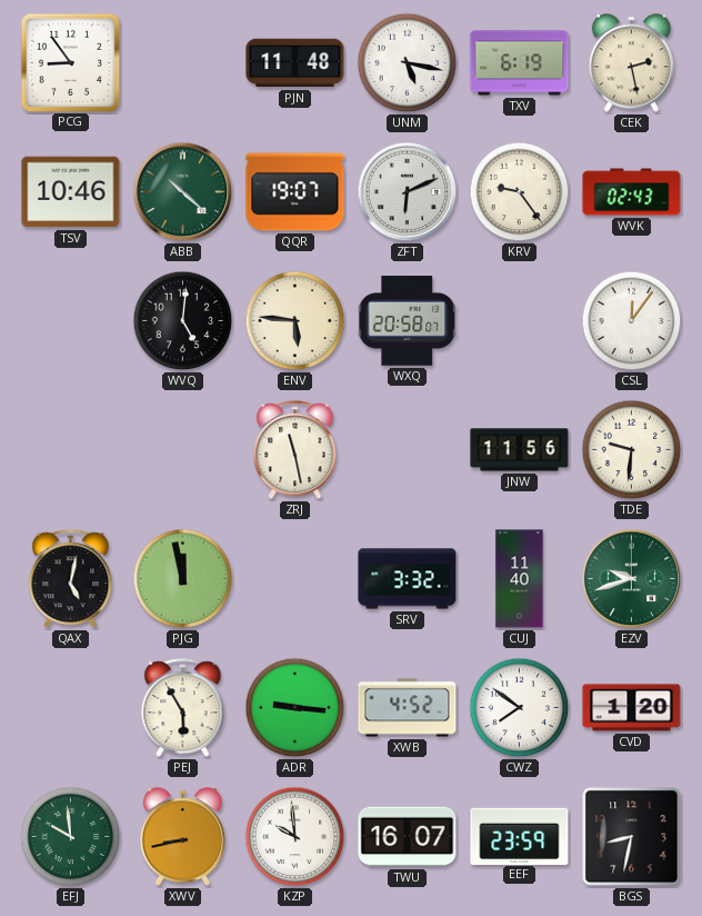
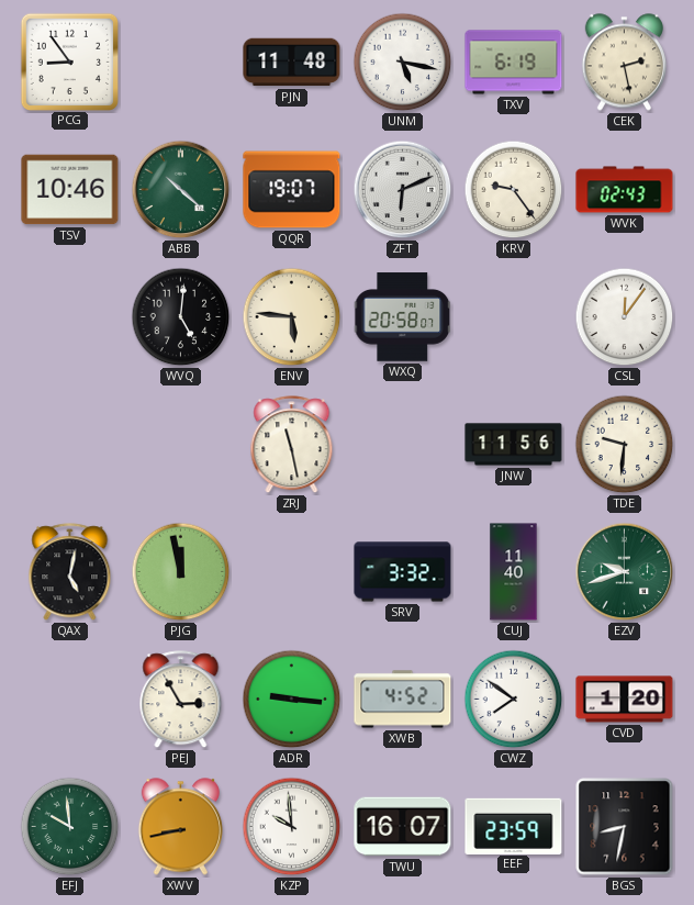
PEJ: 5:55 -> 2:55 (181, 700)
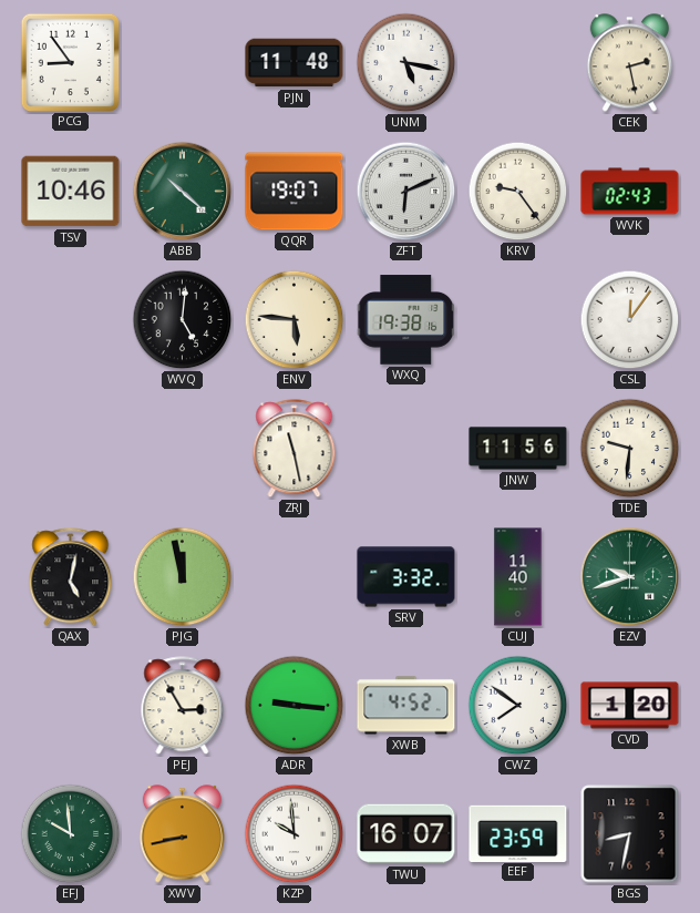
TXV: 6:19 -> none (514, 63)
WXQ: 20:58 -> 19:38 (406, 320)
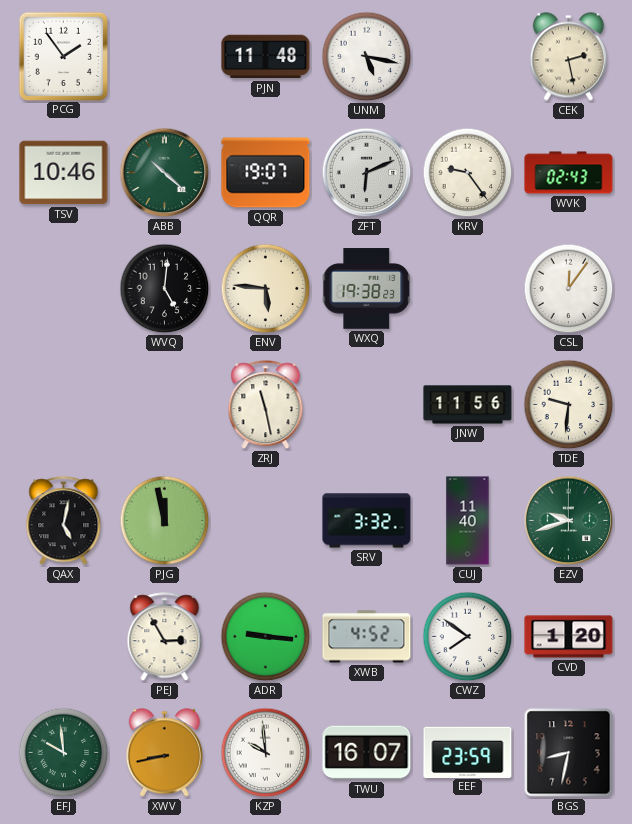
PCG: 8:54 -> 1:54 (63, 56)
WXQ: 19:38:16 -> 19:38:23 (367, 289)
